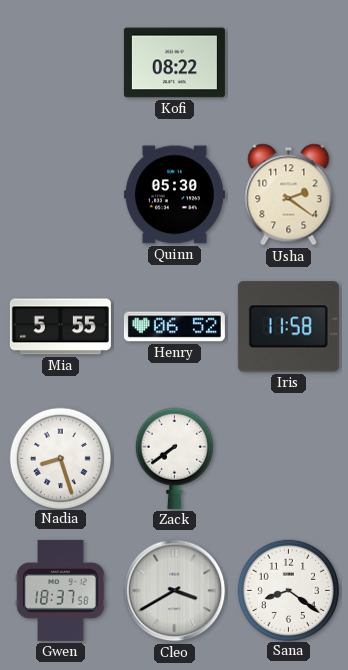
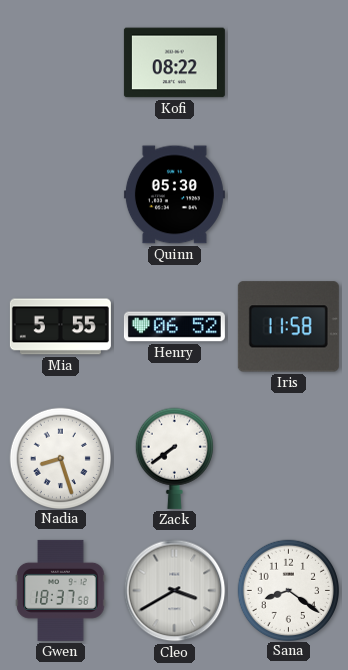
Usha: 2:21 -> none (289, 195)
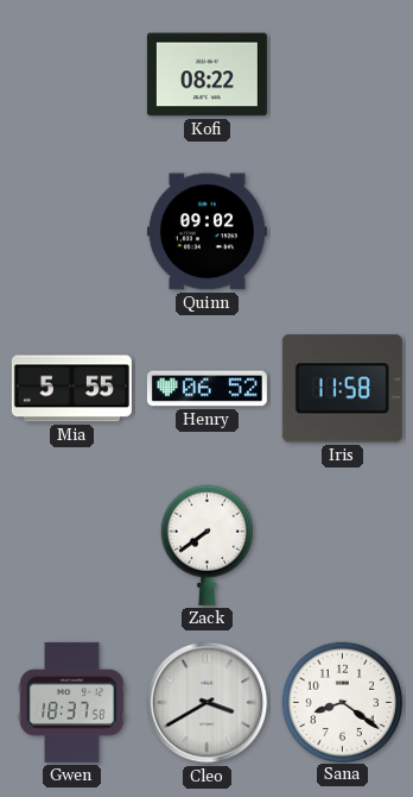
Quinn: 05:30 -> 09:02 (206, 232)
Nadia: 8:27 -> none (60, 458)
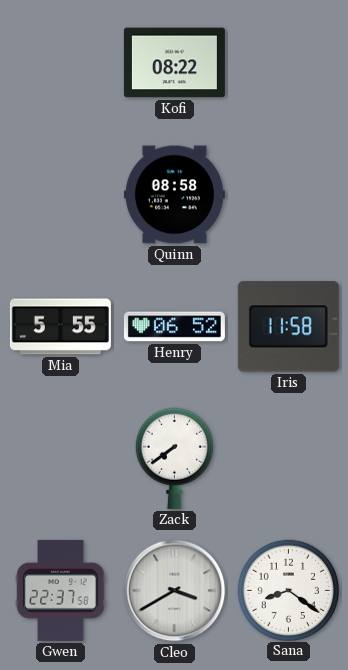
Quinn: 09:02 -> 08:58 (174, 195)
Gwen: 18:37 -> 22:37 (61, 590)
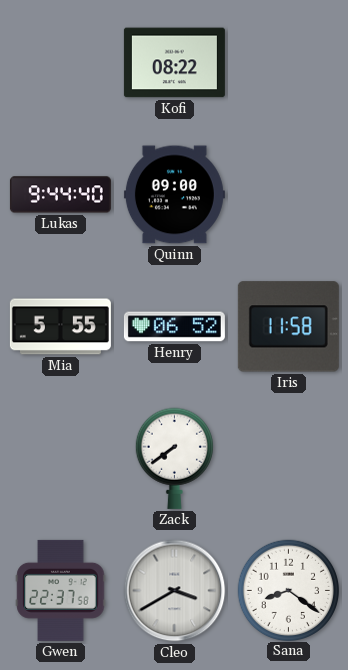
Lukas: none -> 9:44 (60, 195)
Quinn: 08:58 -> 09:00 (174, 195)
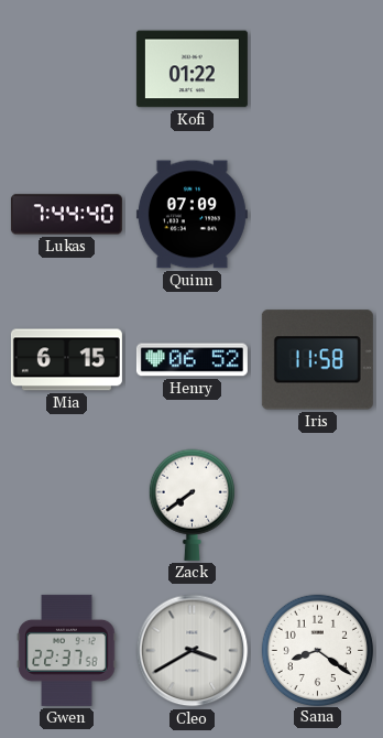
Kofi: 08:22 -> 01:22 (191, 69)
Lukas: 9:44 -> 7:44 (66, 215)
Quinn: 09:00 -> 07:09 (191, 215)
Mia: 5:55 -> 6:15 (66, 360)
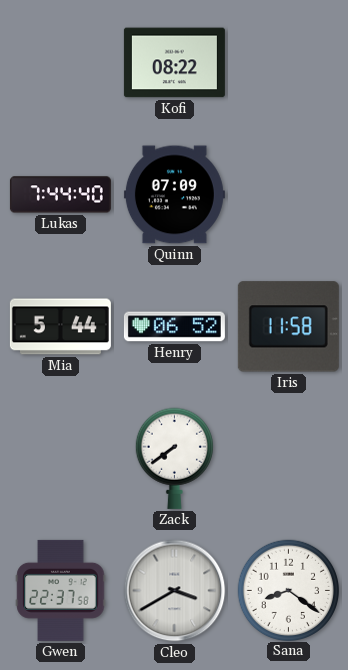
Kofi: 01:22 -> 08:22 (174, 63)
Mia: 6:15 -> 5:44 (60, 327)
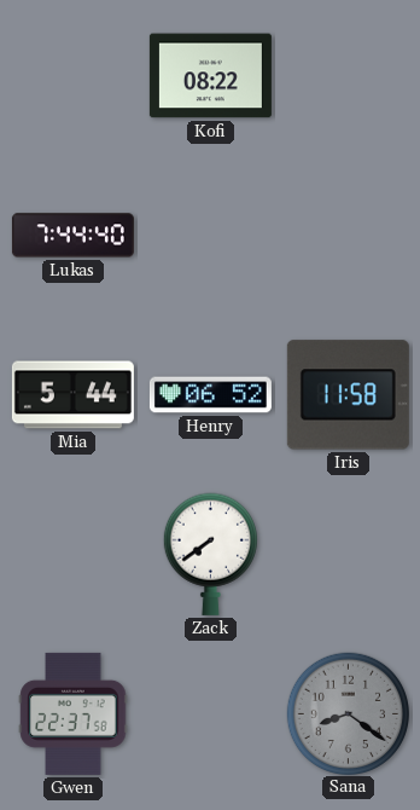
Quinn: 07:09 -> none (174, 195)
Cleo: 3:40 -> none (175, 591)
Sana dial: white -> grey (348, 713)
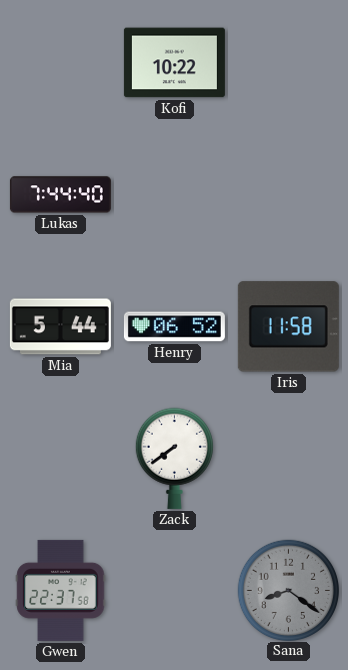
Kofi: 08:22 -> 10:22 (174, 63)
